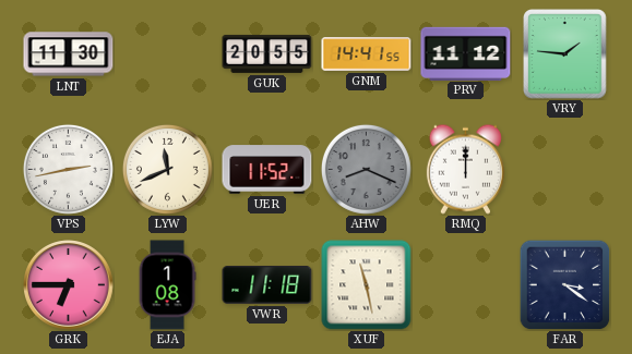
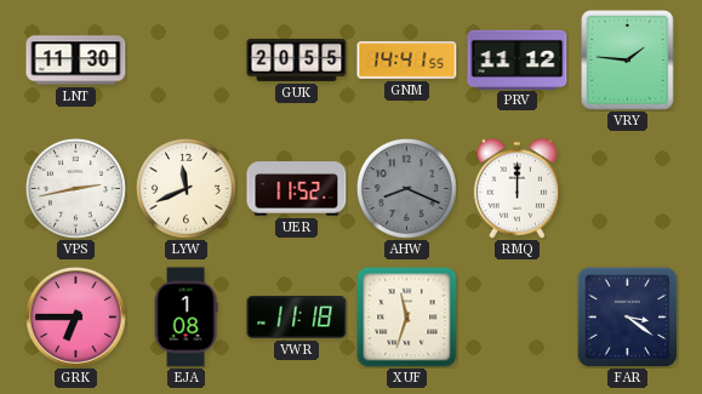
XUF: 11:28 -> 11:33 (407, 318)
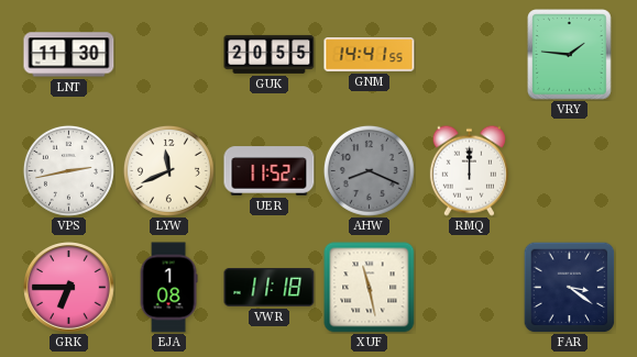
PRV: 11:12 -> none (518, 59)
XUF: 11:33 -> 11:28 (370, 288)
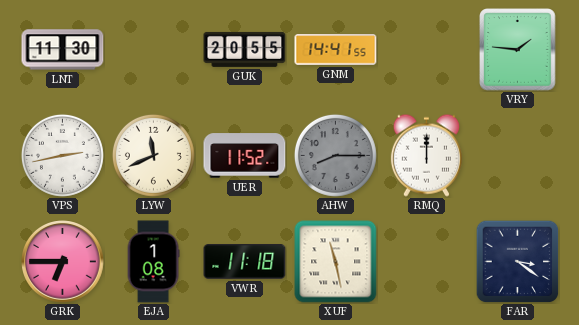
AHW: 8:19 -> 8:15 (335, 155)
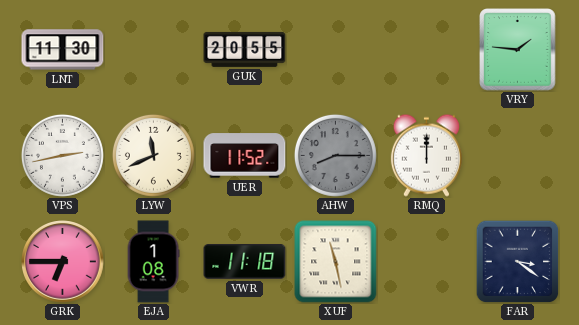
GNM: 14:41 -> none (336, 50)
